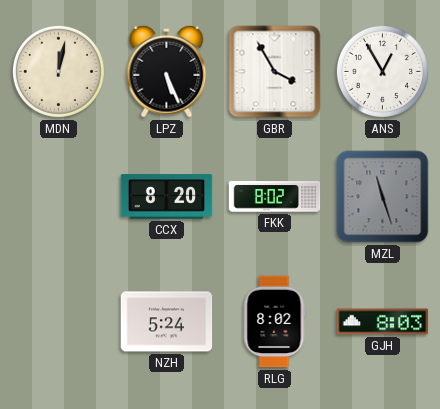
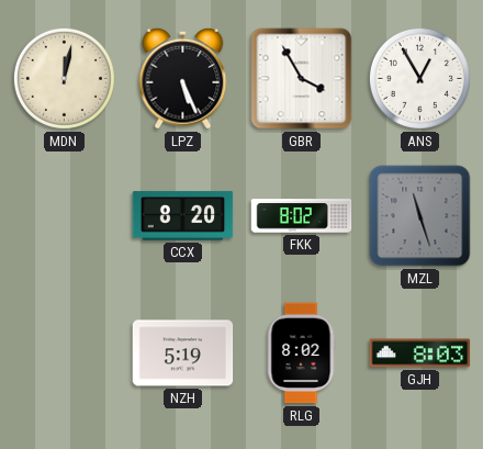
NZH: 5:24 -> 5:19 (183, 353)
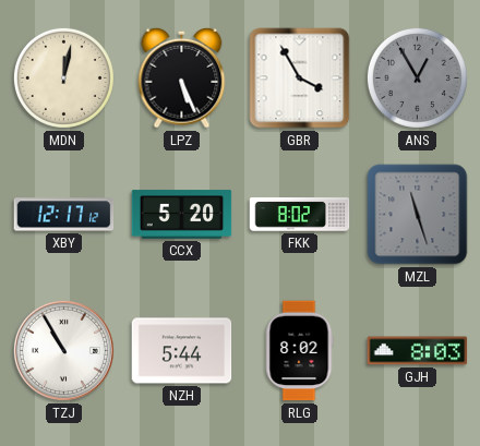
ANS dial: white -> grey (417, 77)
XBY: none -> 12:17 (64, 215)
CCX: 8:20 -> 5:20 (182, 215)
TZJ: none -> 10:55 (63, 350)
NZH: 5:19 -> 5:44 (182, 351)
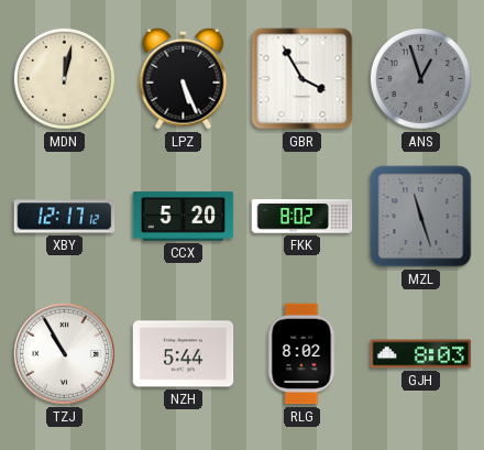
ANS: 12:55 -> 12:57 (420, 78)
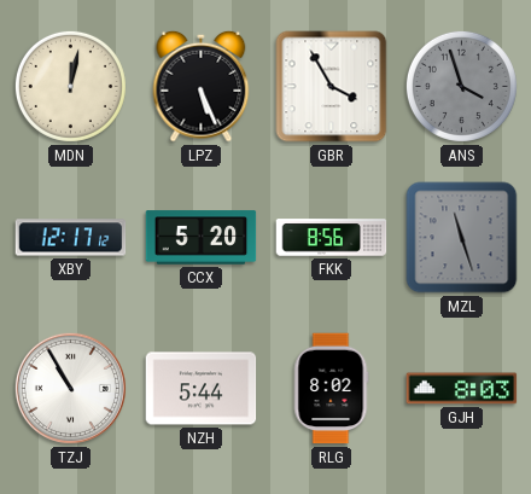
ANS: 12:57 -> 3:57 (461, 86)
FKK: 8:02 -> 8:56 (332, 238)
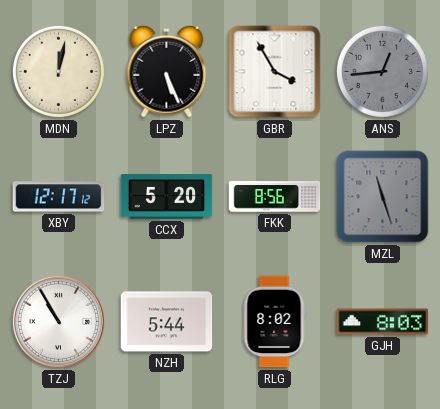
ANS: 3:57 -> 12:44 (382, 71)
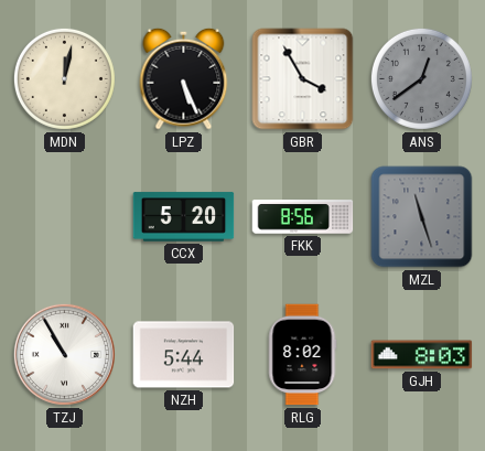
ANS: 12:44 -> 12:39 (421, 78)
XBY: 12:17 -> none (59, 197)
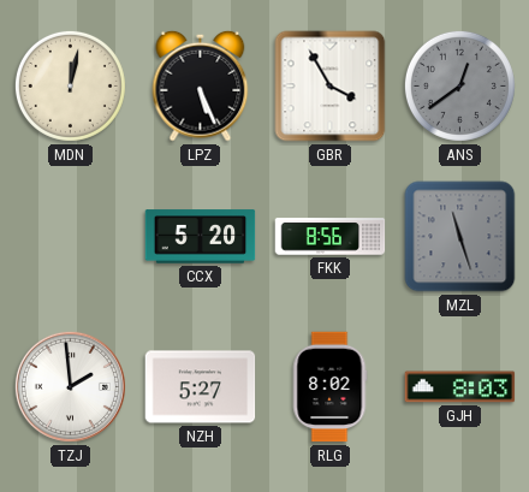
TZJ: 10:55 -> 1:59 (70, 386)
NZH: 5:44 -> 5:27 (201, 387)
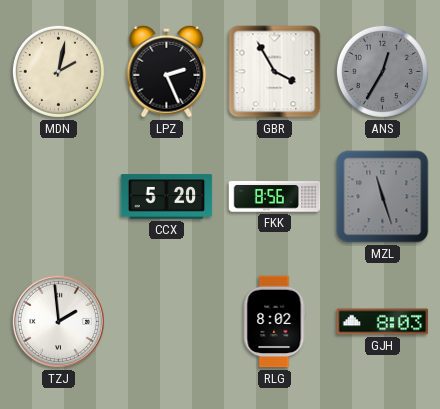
MDN: 12:02 -> 2:02 (58, 71)
LPZ: 5:26 -> 2:26 (167, 71)
ANS: 12:39 -> 12:35 (382, 71)
NZH: 5:27 -> none (201, 387)
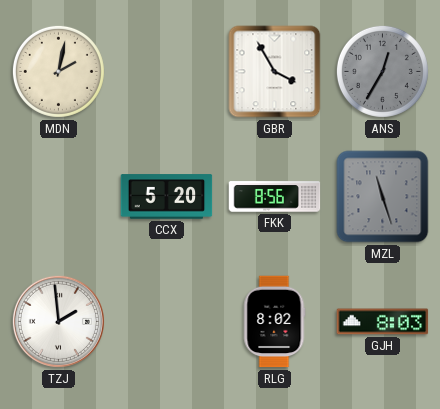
LPZ: 2:26 -> none (167, 71)
